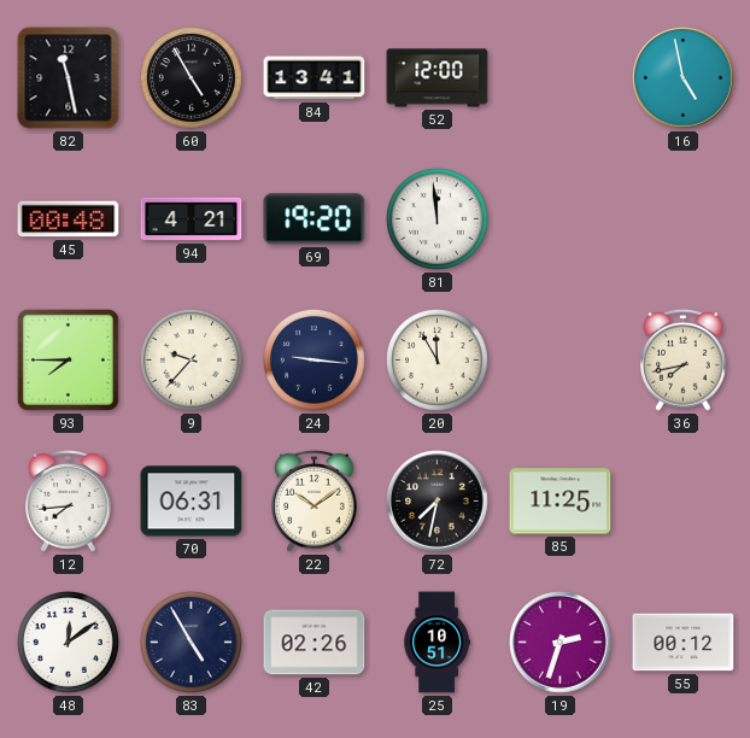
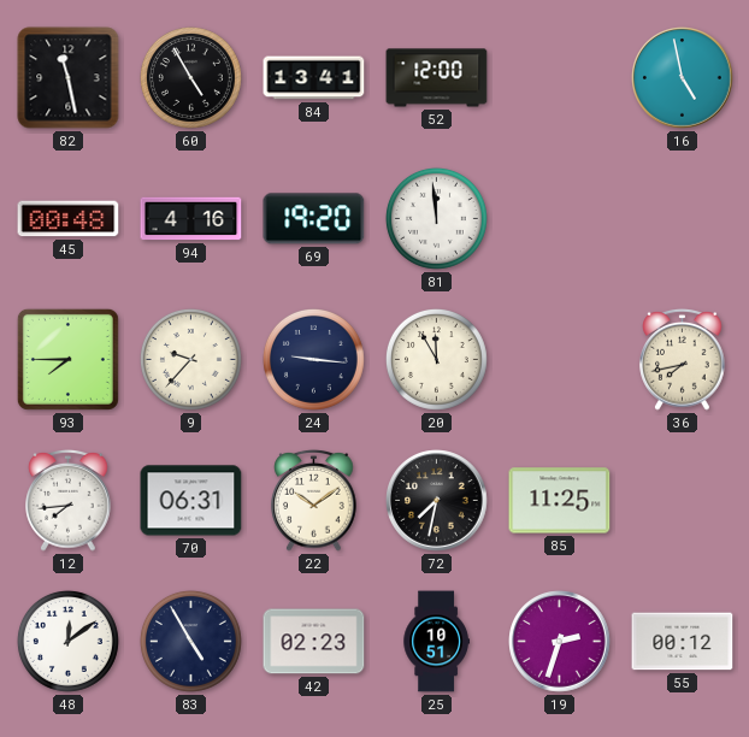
94: 4:21 -> 4:16 (191, 219)
42: 02:26 -> 02:23 (314, 642)
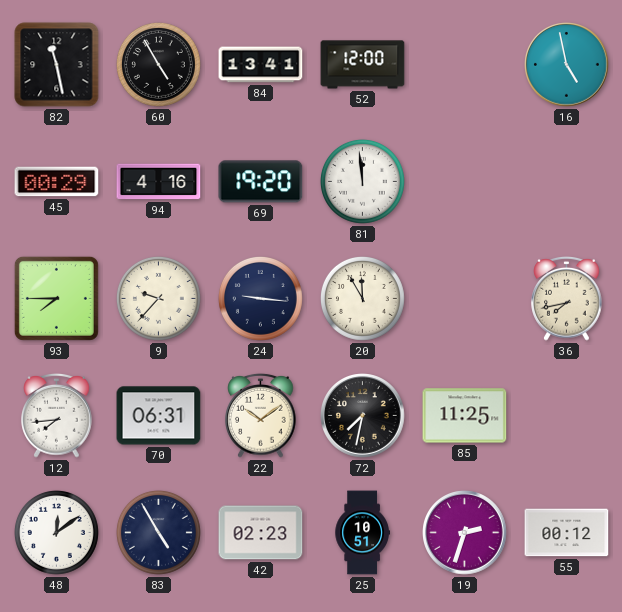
45: 00:48 -> 00:29 (57, 182)
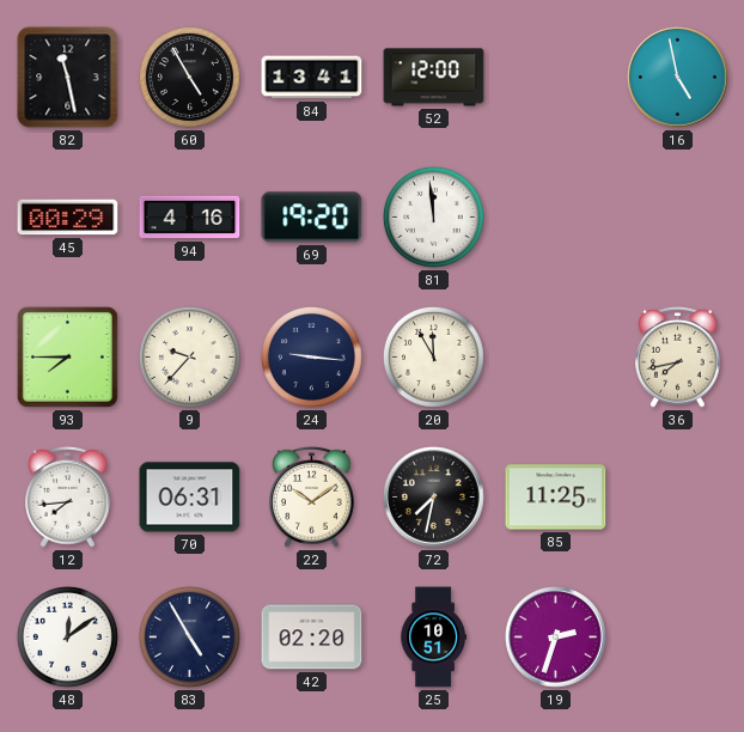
42: 02:23 -> 02:20 (312, 638)
55: 00:12 -> none (567, 533)
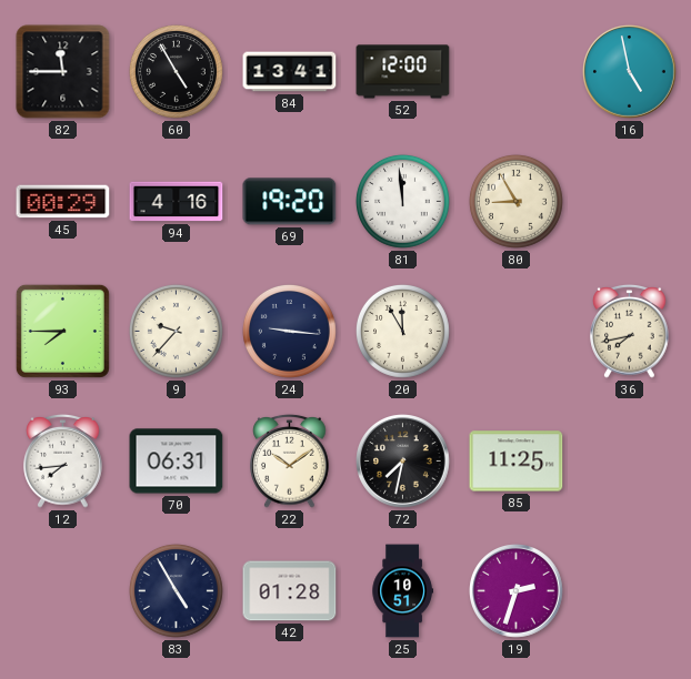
82: 11:28 -> 11:45 (63, 72)
80: none -> 8:55 (515, 201)
48: 12:09 -> none (67, 636)
42: 02:20 -> 01:28 (290, 591)
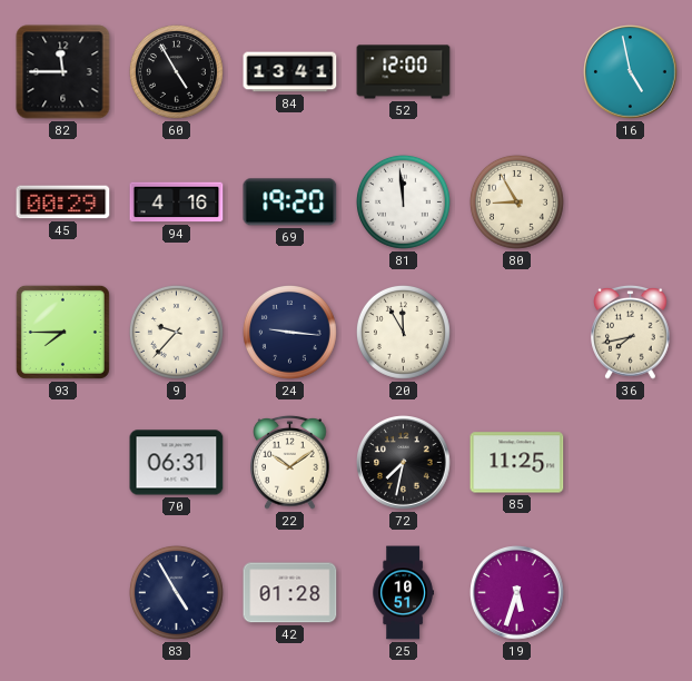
12: 7:44 -> none (63, 460)
19: 2:33 -> 5:33 (517, 593)
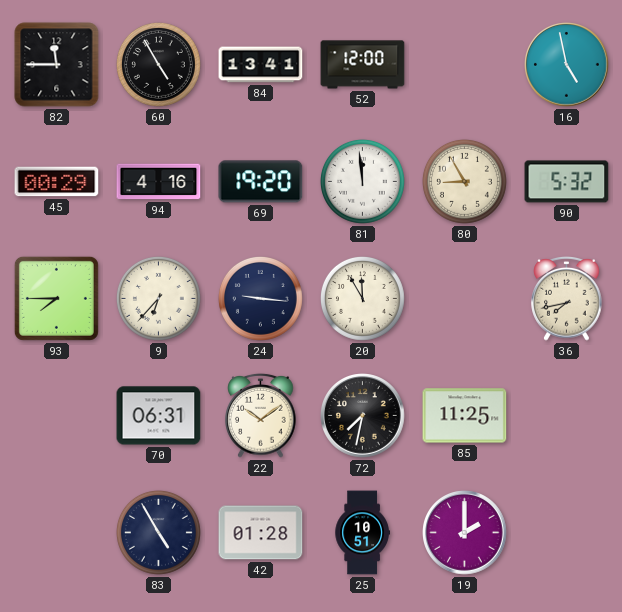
90: none -> 5:32 (567, 182)
9: 9:37 -> 6:37 (158, 298)
19: 5:33 -> 2:00 (465, 533)
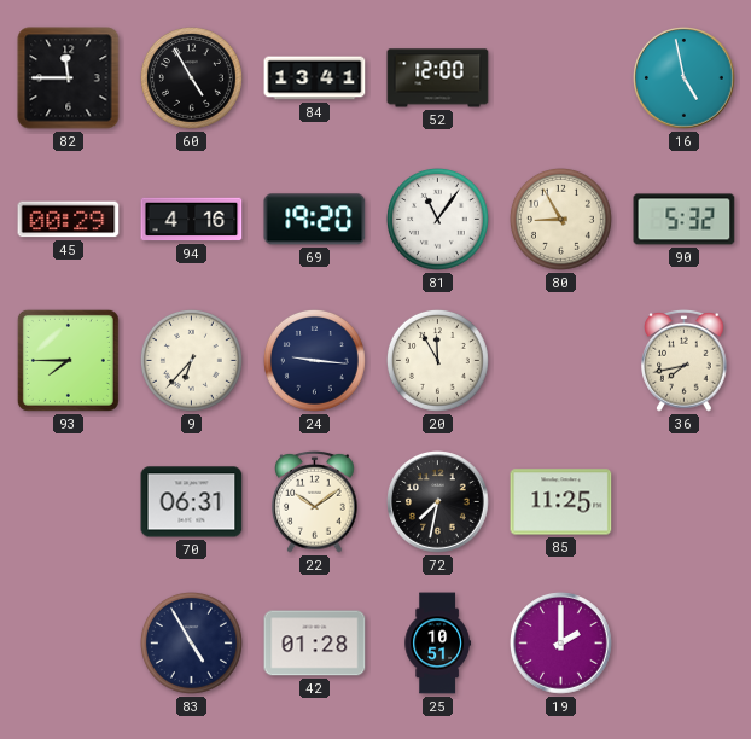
81: 11:59 -> 11:06 (437, 219)
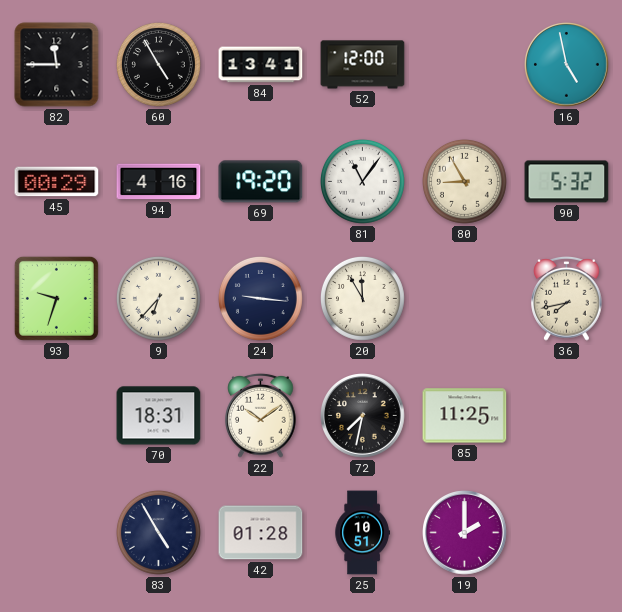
93: 7:45 -> 9:33 (56, 298)
70: 06:31 -> 18:31 (159, 416)
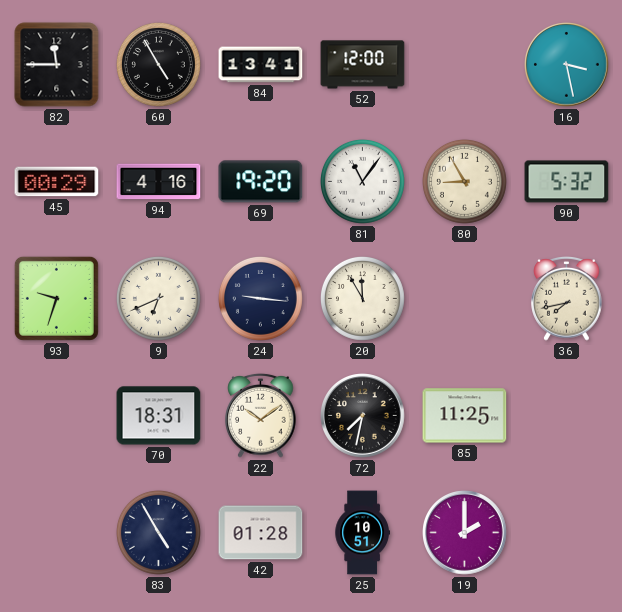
16: 4:58 -> 3:28 (567, 65)
9: 6:37 -> 6:41 (158, 298)
